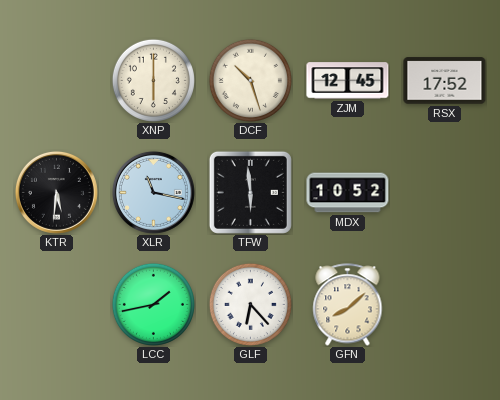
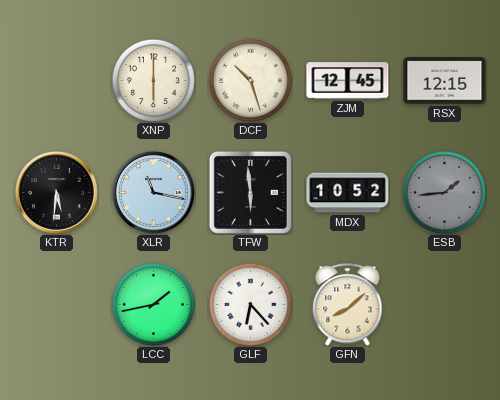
RSX: 17:52 -> 12:15 (445, 81)
ESB: none -> 1:44 (444, 192)
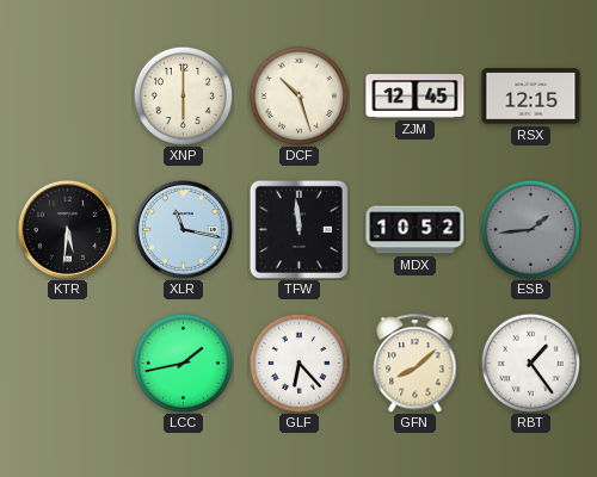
TFW: 5:59 -> 11:59 (298, 229)
RBT: none -> 1:24 (530, 363)
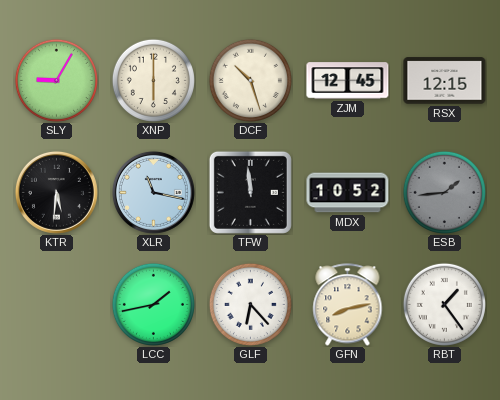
SLY: none -> 9:05 (56, 80)
GFN: 8:08 -> 8:13 (348, 305)
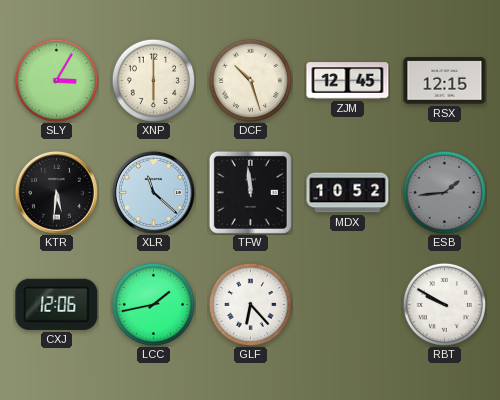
SLY: 9:05 -> 3:05 (56, 80)
XLR: 11:17 -> 11:22 (153, 192)
CXJ: none -> 12:06 (57, 304)
GFN: 8:13 -> none (348, 305)
RBT: 1:24 -> 9:50 (444, 304)
